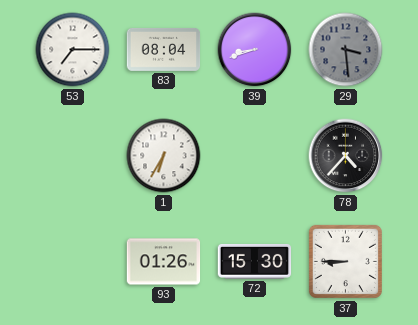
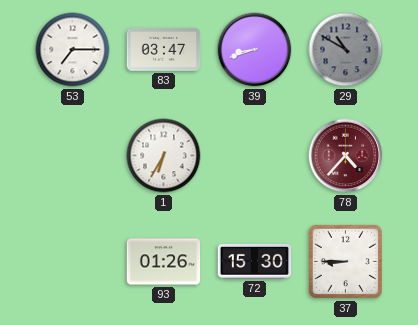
83: 08:04 -> 03:47 (164, 49)
29: 3:29 -> 10:50 (346, 50)
78 dial: black -> burgundy (346, 156)
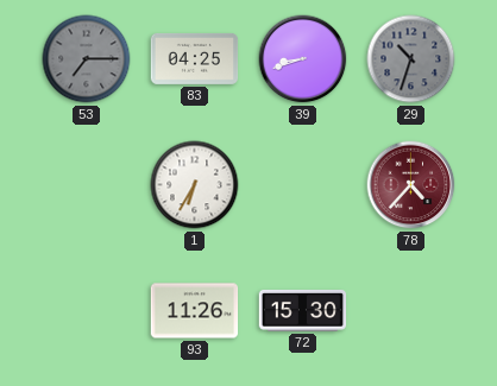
53 dial: white -> grey (87, 59)
83: 03:47 -> 04:25 (195, 58)
29: 10:50 -> 10:33 (411, 59)
93: 01:26 -> 11:26 (195, 311)
37: 8:45 -> none (345, 261)
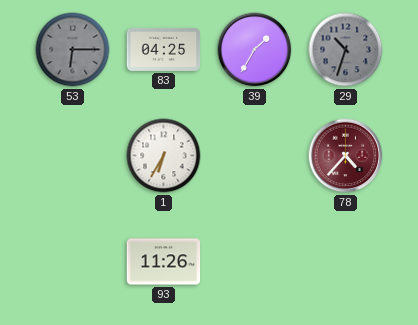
53: 7:15 -> 6:15 (73, 50)
39: 8:42 -> 1:35 (255, 50)
72: 15:30 -> none (303, 310)
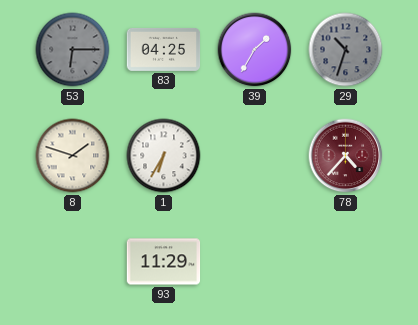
8: none -> 1:48 (73, 156)
93: 11:26 -> 11:29 (164, 262)
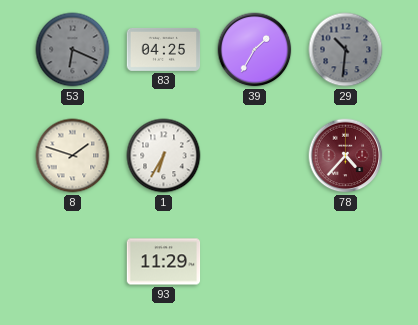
53: 6:15 -> 6:19 (73, 50)
29: 10:33 -> 10:31 (346, 50)
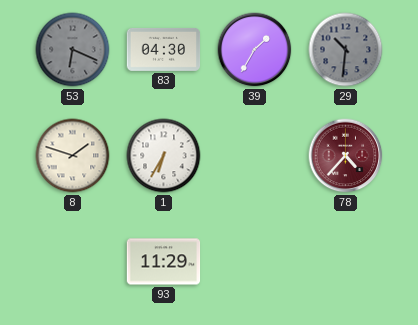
83: 04:25 -> 04:30 (164, 49)
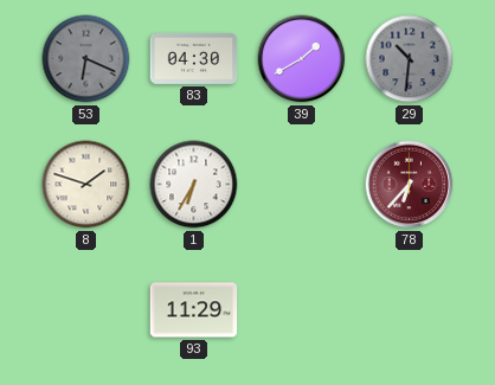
39: 1:35 -> 1:40 (302, 59)
78: 4:37 -> 6:37 (410, 185)
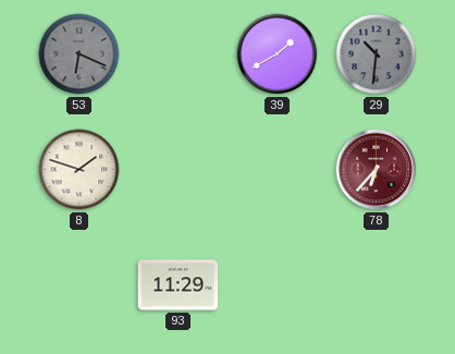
83: 04:30 -> none (194, 58)
1: 6:35 -> none (194, 185)
